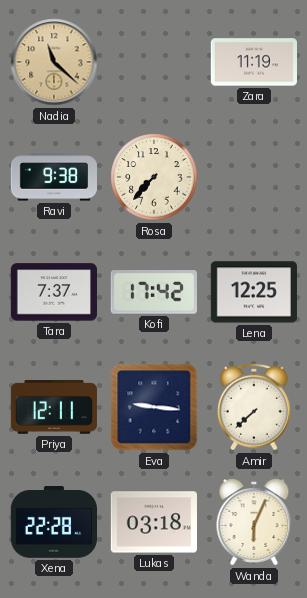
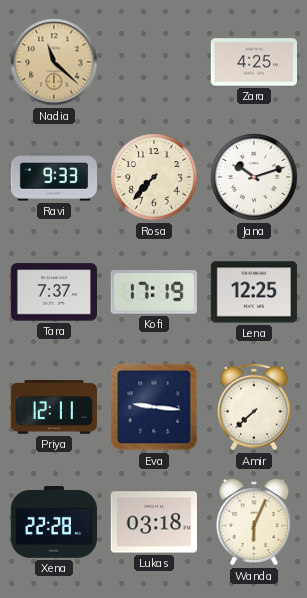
Zara: 11:19 -> 4:25 (253, 62)
Ravi: 9:38 -> 9:33 (53, 177)
Jana: none -> 10:12 (254, 177)
Kofi: 17:42 -> 17:19 (154, 292)
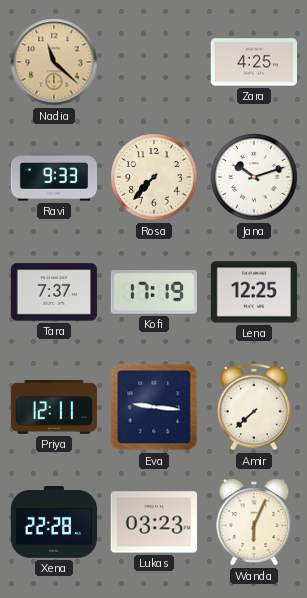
Lukas: 03:18 -> 03:23 (154, 522)
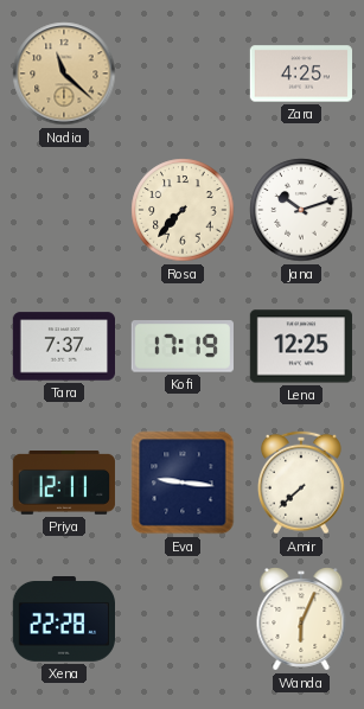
Ravi: 9:33 -> none (53, 177)
Lukas: 03:23 -> none (154, 522)
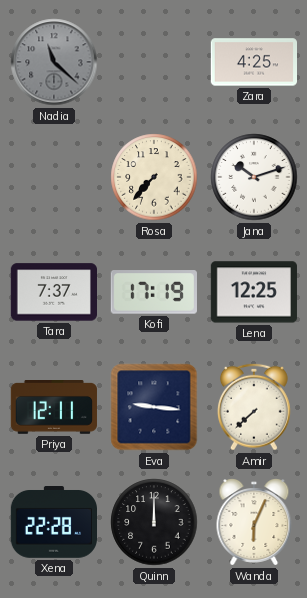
Nadia dial: champagne -> grey (54, 62)
Quinn: none -> 12:00 (154, 522)
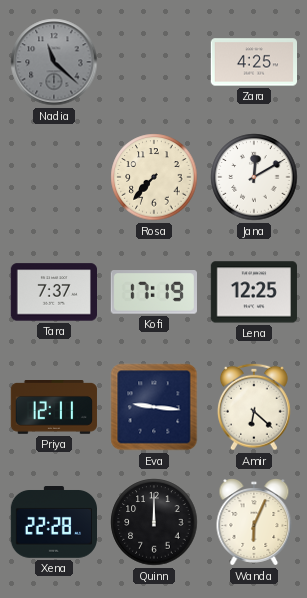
Jana: 10:12 -> 12:10 (254, 177)
Amir: 7:38 -> 6:22 (254, 407)
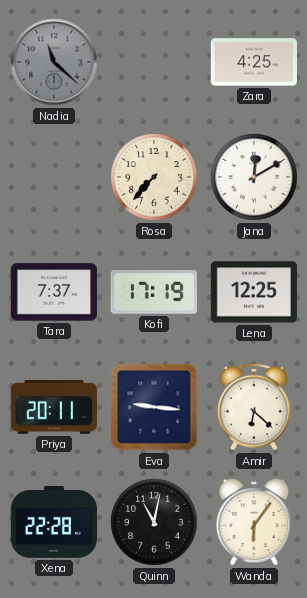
Priya: 12:11 -> 20:11 (53, 408)
Quinn: 12:00 -> 11:02 (154, 522)
Wanda: 6:04 -> 6:06 (254, 522)
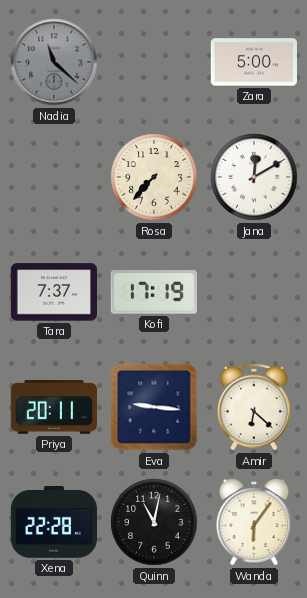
Zara: 4:25 -> 5:00 (253, 62)
Lena: 12:25 -> none (253, 292)
